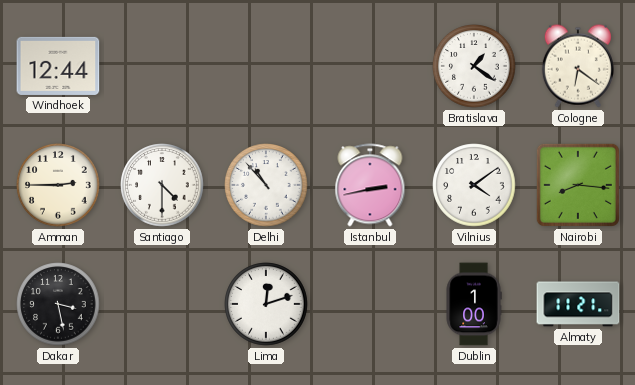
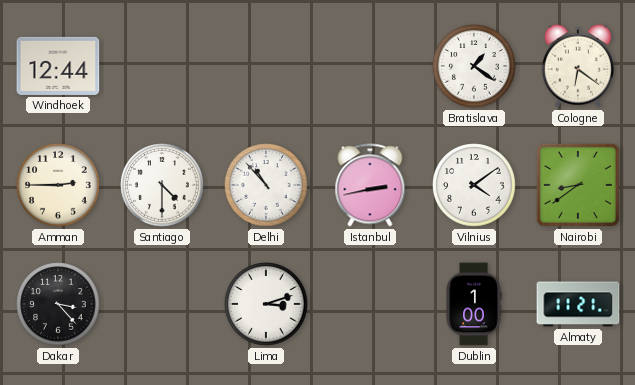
Nairobi: 8:16 -> 8:39 (578, 185)
Dakar: 3:28 -> 3:23 (58, 304)
Lima: 12:12 -> 3:12 (266, 304)
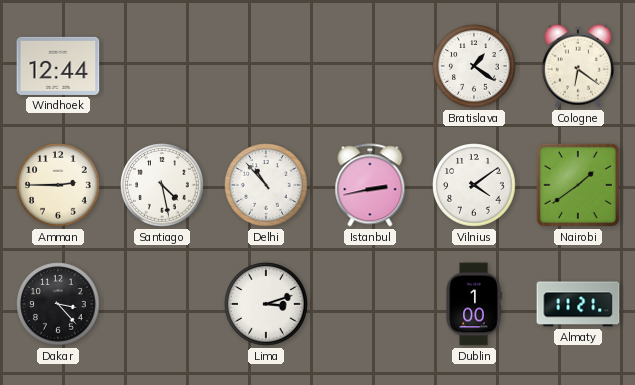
Santiago: 4:30 -> 4:28 (162, 185)
Nairobi: 8:39 -> 1:39 (578, 185)
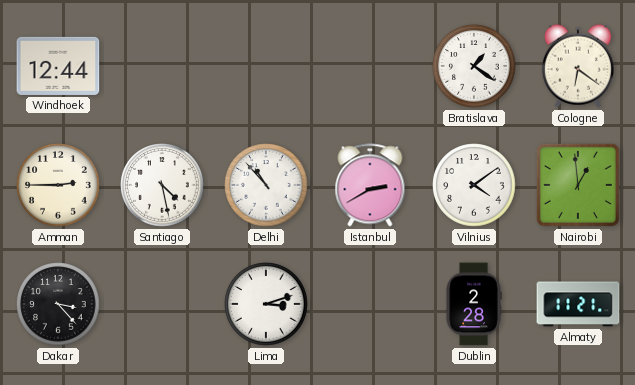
Istanbul: 2:43 -> 2:40 (370, 185)
Nairobi: 1:39 -> 12:59 (578, 185)
Dublin: 1:00 -> 2:28 (474, 304)
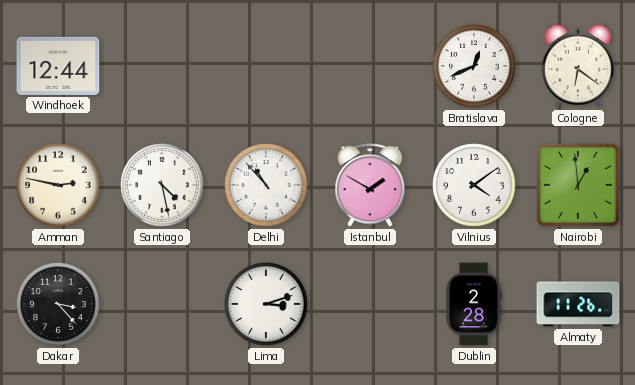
Bratislava: 1:21 -> 12:41 (474, 66)
Amman: 2:45 -> 2:47 (58, 185)
Istanbul: 2:40 -> 1:50 (370, 185)
Almaty: 11:21 -> 11:26 (578, 304)
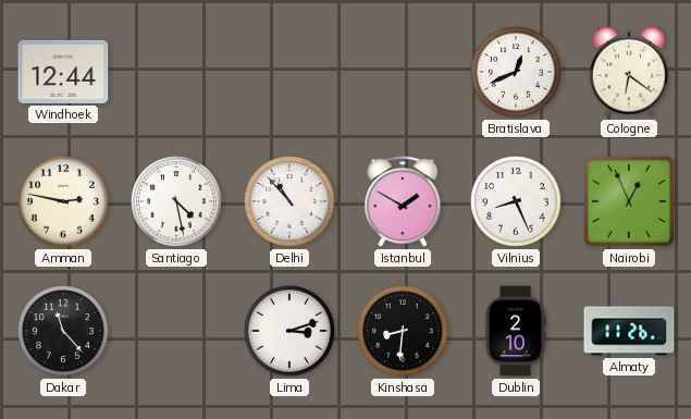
Vilnius: 4:09 -> 8:26 (516, 201)
Nairobi: 12:59 -> 12:56 (629, 201)
Dakar: 3:23 -> 11:23 (63, 331)
Kinshasa: none -> 8:31 (403, 331)
Dublin: 2:28 -> 2:10 (516, 331)
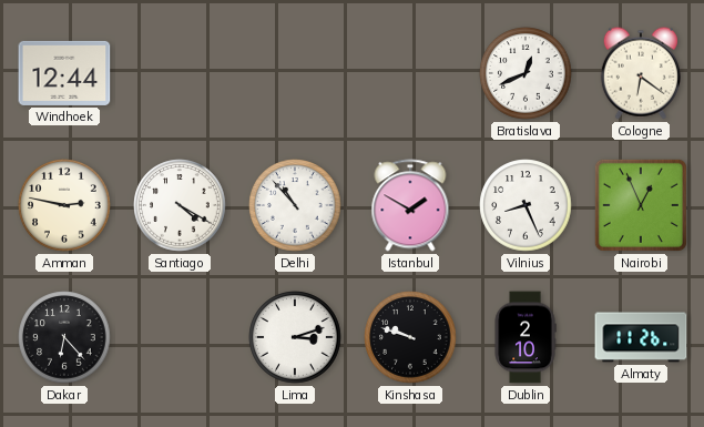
Santiago: 4:28 -> 4:20 (180, 205)
Dakar: 11:23 -> 6:23 (64, 337)
Kinshasa: 8:31 -> 9:48 (410, 337)
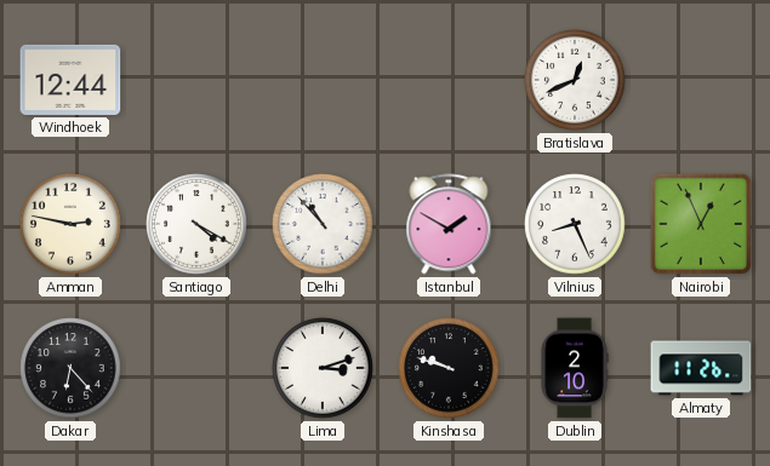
Cologne: 6:21 -> none (641, 73)
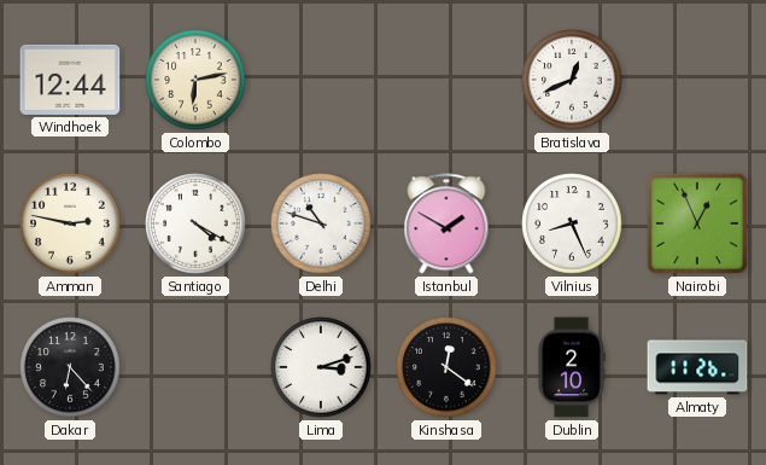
Colombo: none -> 6:13 (195, 80)
Delhi: 10:53 -> 10:48 (321, 223)
Kinshasa: 9:48 -> 12:21 (446, 367)
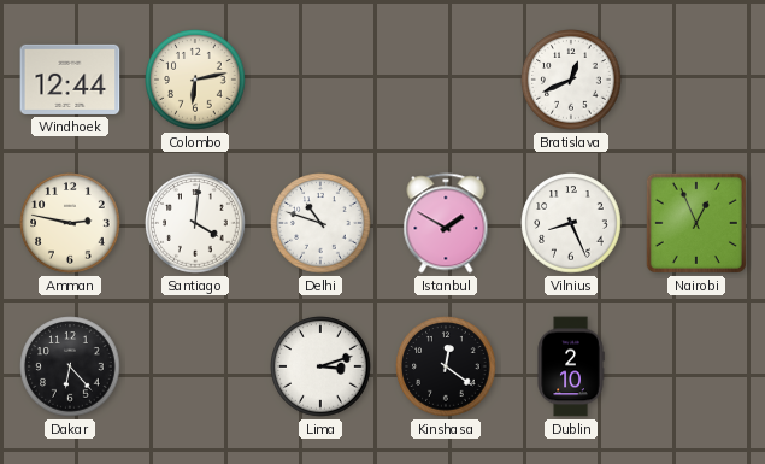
Santiago: 4:20 -> 4:01 (195, 223)
Almaty: 11:26 -> none (697, 367)
